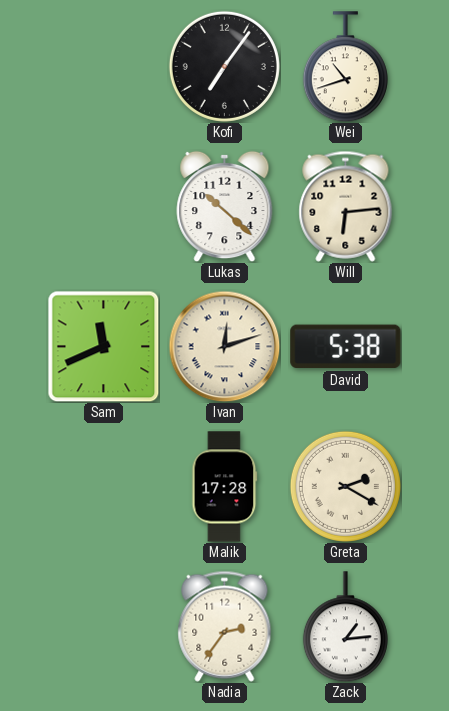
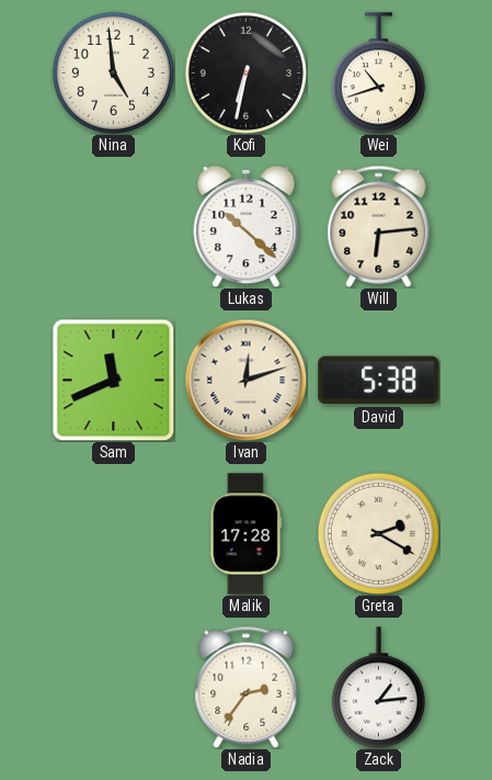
Nina: none -> 4:59 (113, 72)
Kofi: 7:06 -> 6:32 (245, 72)
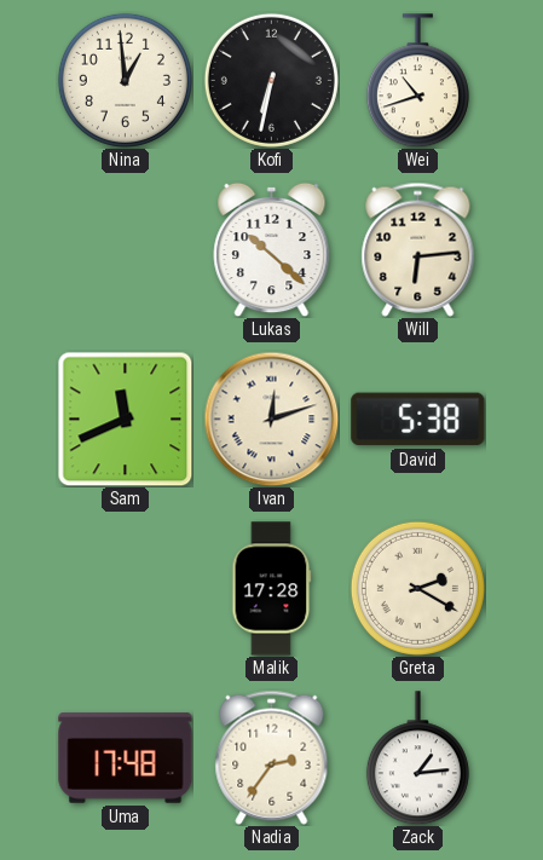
Nina: 4:59 -> 12:59 (125, 80)
Uma: none -> 17:48 (126, 758)
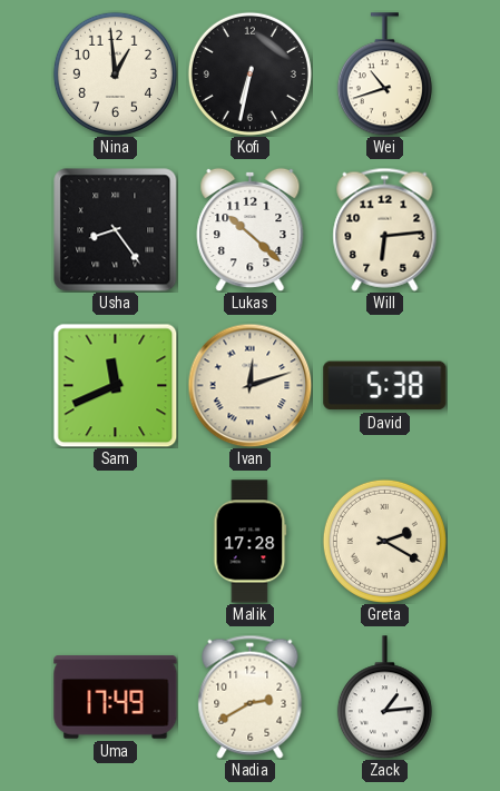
Usha: none -> 8:24 (115, 229)
Uma: 17:48 -> 17:49 (116, 698)
Nadia: 2:36 -> 2:40 (251, 696)
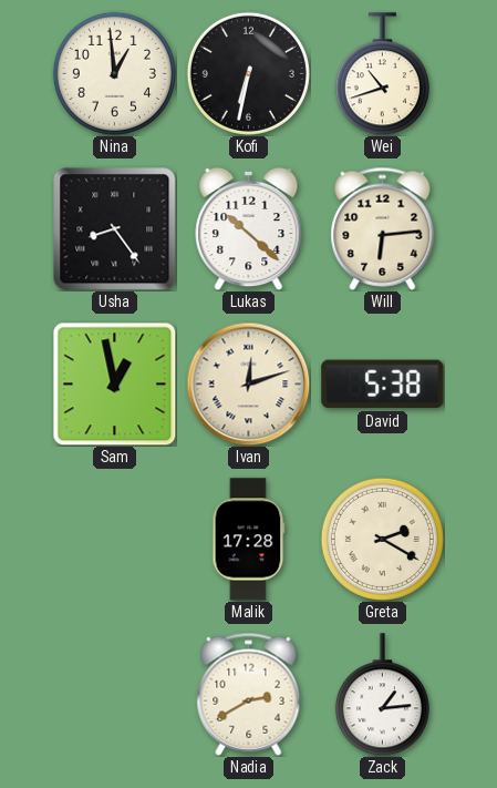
Sam: 11:41 -> 12:58 (114, 383)
Uma: 17:49 -> none (116, 698)
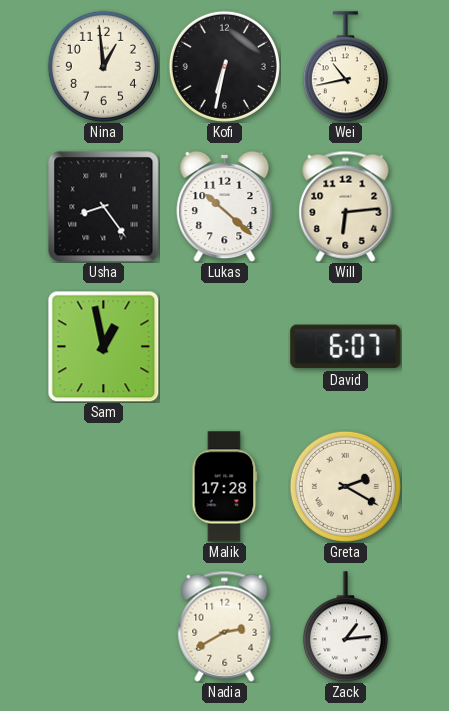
Wei: 10:42 -> 10:43 (345, 67)
Ivan: 12:12 -> none (248, 383)
David: 5:38 -> 6:07 (346, 347)
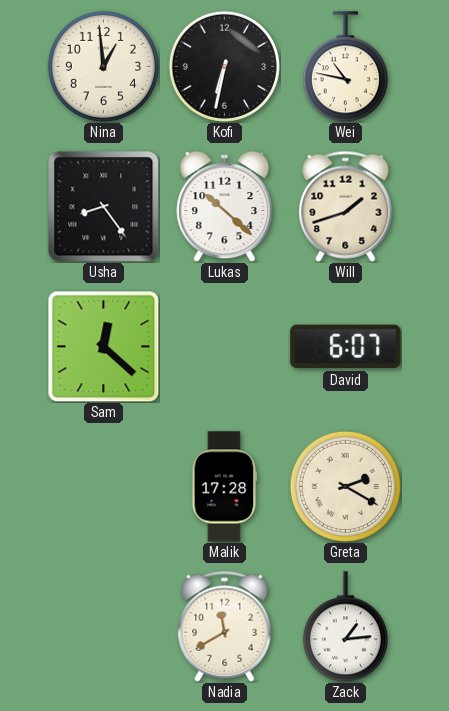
Wei: 10:43 -> 10:47 (345, 67)
Will: 6:14 -> 1:42 (346, 206)
Sam: 12:58 -> 12:22 (103, 346)
Nadia: 2:40 -> 11:40 (225, 626)
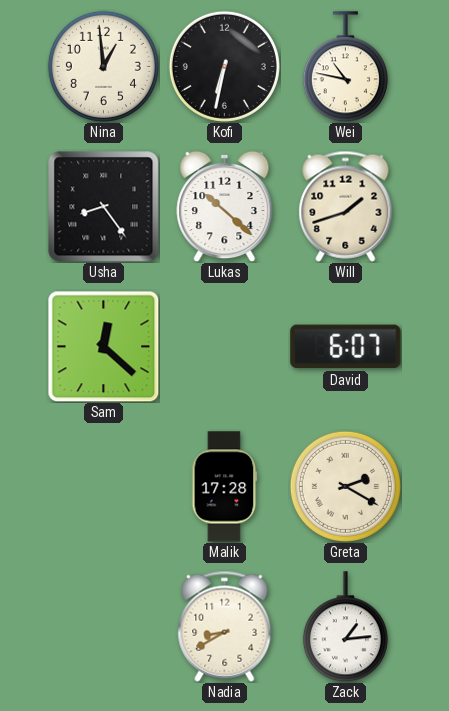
Nadia: 11:40 -> 8:40 (225, 626)
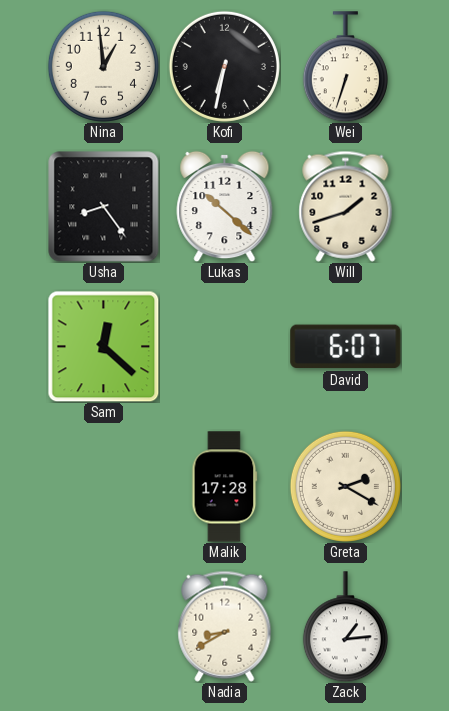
Wei: 10:47 -> 6:33 (345, 67)
